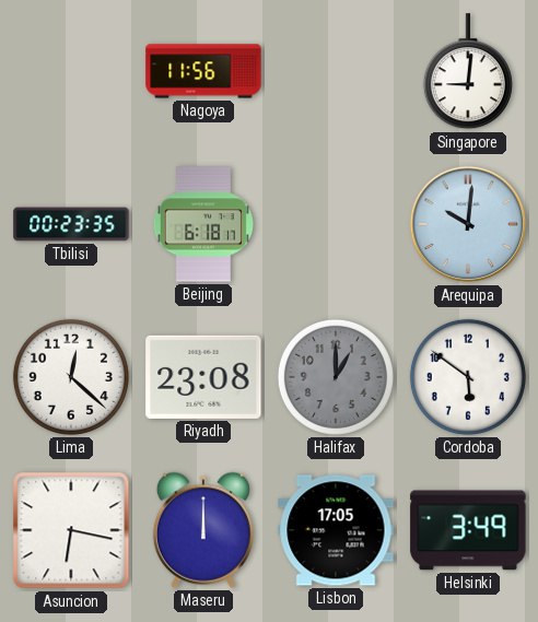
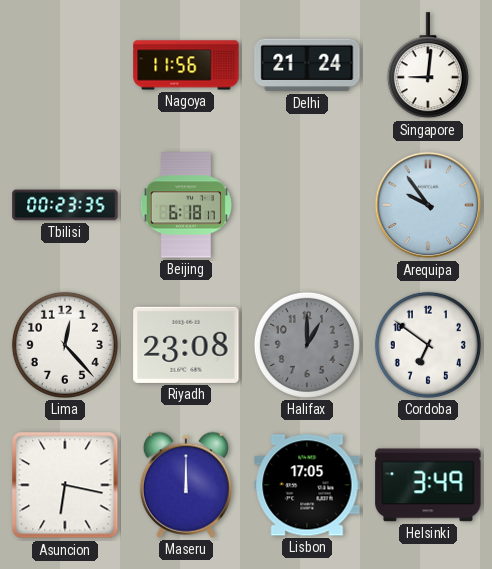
Delhi: none -> 21:24 (307, 65)
Arequipa: 10:01 -> 9:54 (428, 205)
Lima: 12:22 -> 12:23 (65, 345)
Cordoba: 5:51 -> 6:51 (428, 345)
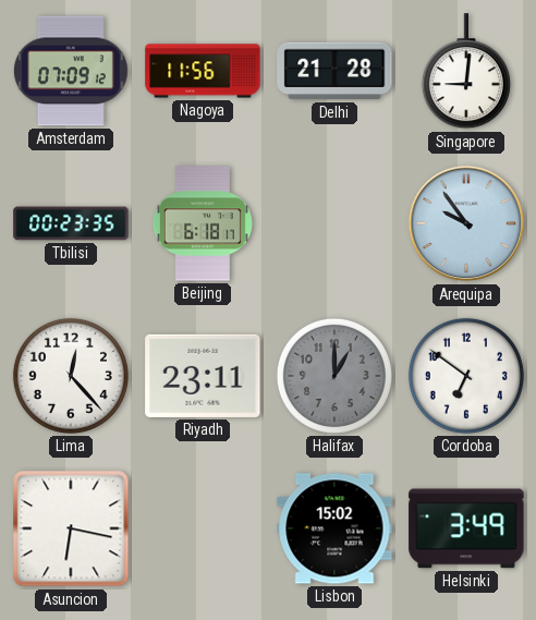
Amsterdam: none -> 07:09 (71, 71)
Delhi: 21:24 -> 21:28 (334, 71)
Riyadh: 23:08 -> 23:11 (203, 376)
Maseru: 12:00 -> none (186, 485)
Lisbon: 17:05 -> 15:02 (334, 528)
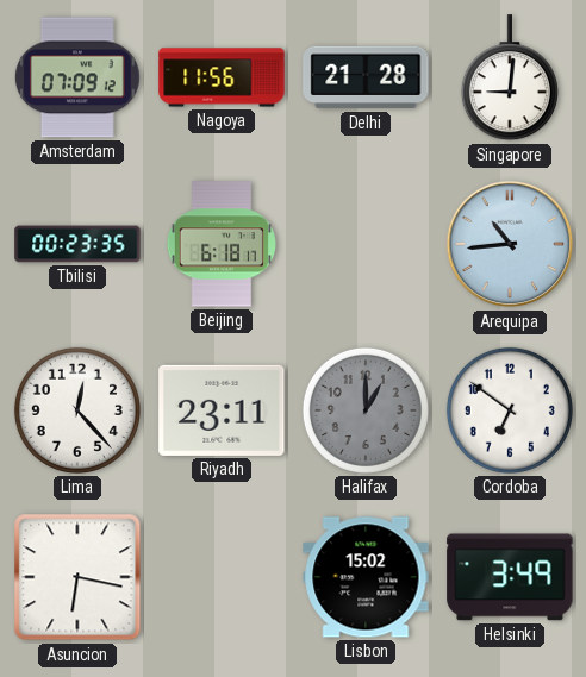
Arequipa: 9:54 -> 10:44 (510, 244)
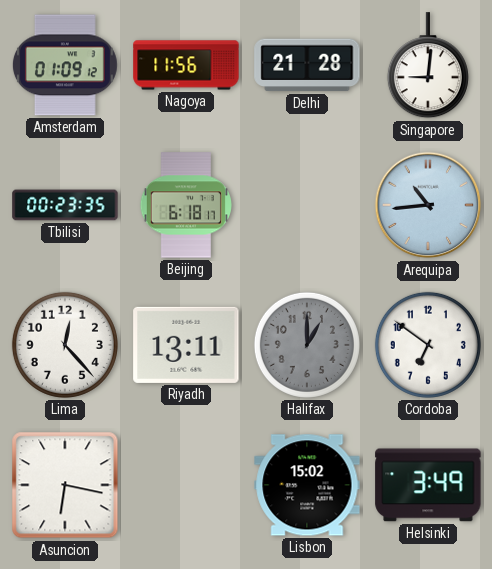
Amsterdam: 07:09 -> 01:09 (65, 65)
Riyadh: 23:11 -> 13:11 (186, 345)
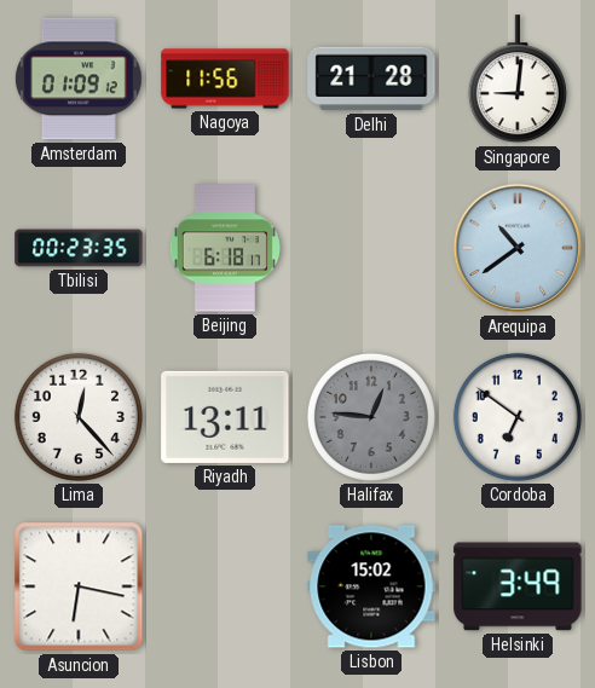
Arequipa: 10:44 -> 10:39 (518, 248)
Halifax: 1:00 -> 12:46 (371, 417)
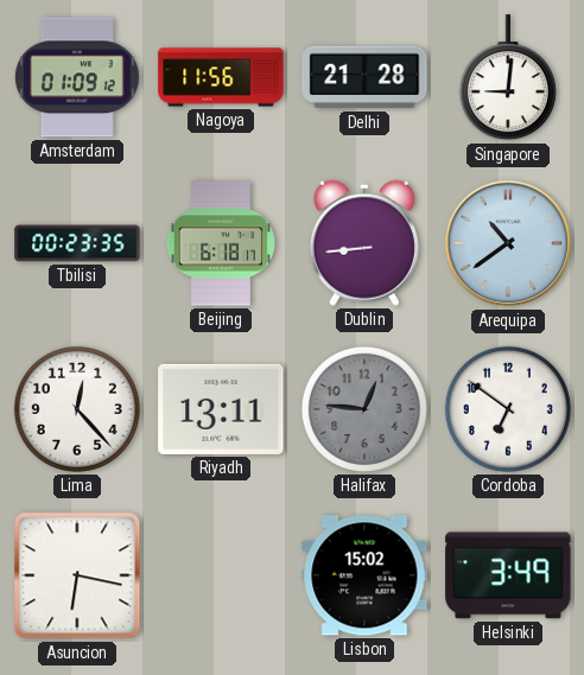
Dublin: none -> 8:44 (364, 243)
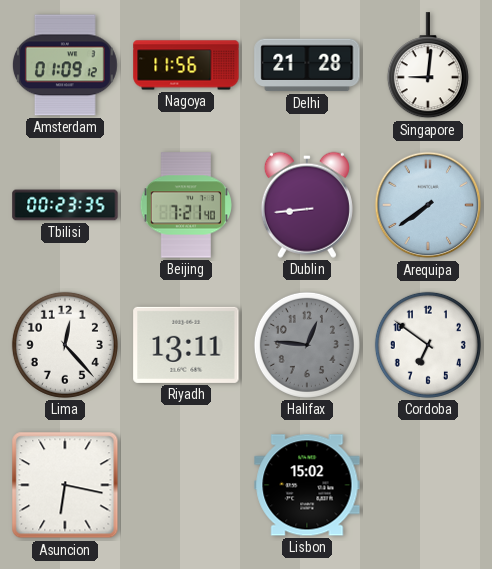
Beijing: 6:18 -> 7:21 (186, 205)
Arequipa: 10:39 -> 7:39 (428, 205)
Helsinki: 3:49 -> none (508, 575)
